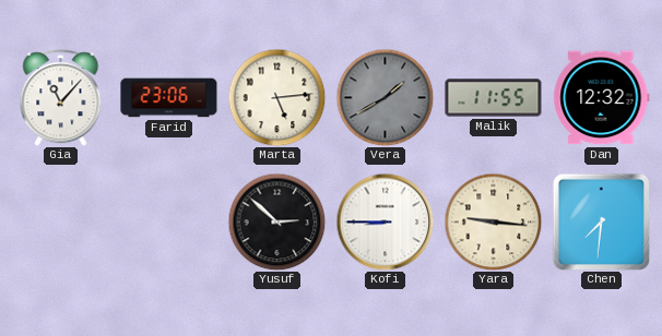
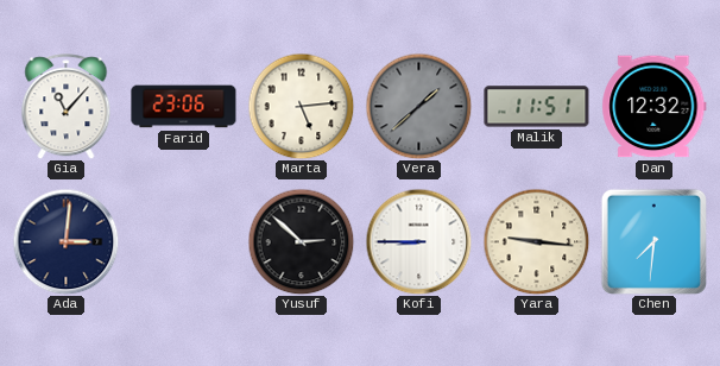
Vera: 1:40 -> 1:38 (418, 106)
Malik: 11:55 -> 11:51 (537, 107)
Ada: none -> 3:01 (65, 241)
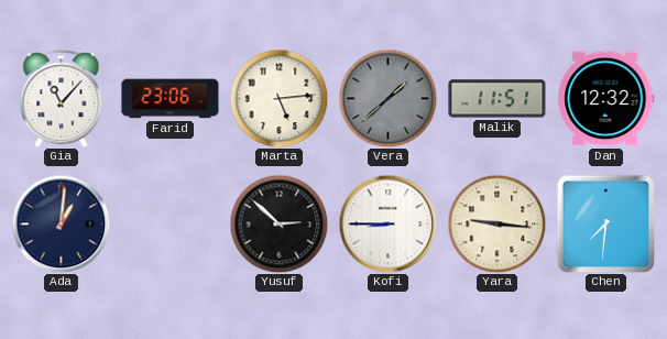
Ada: 3:01 -> 1:01 (61, 223)
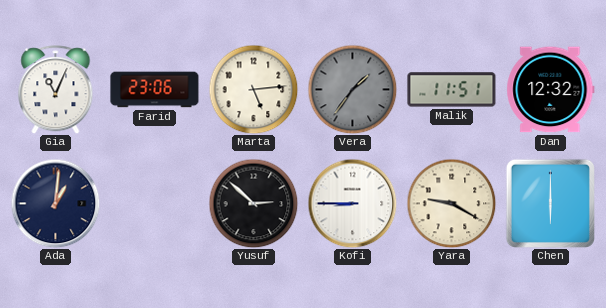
Gia: 11:07 -> 11:04 (56, 90)
Vera: 1:38 -> 1:36 (352, 89)
Yara: 9:16 -> 9:20 (451, 203)
Chen: 7:31 -> 6:00 (550, 203)
